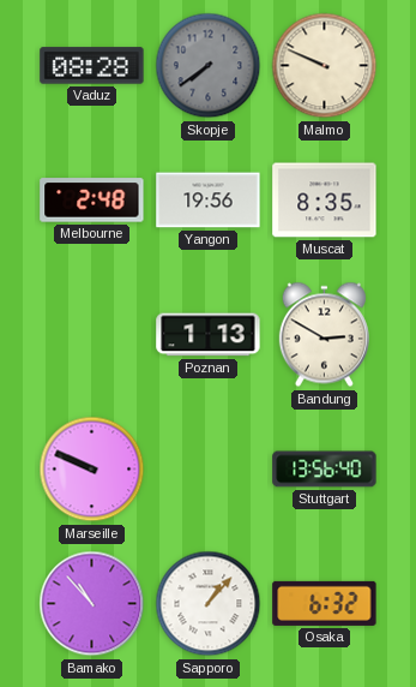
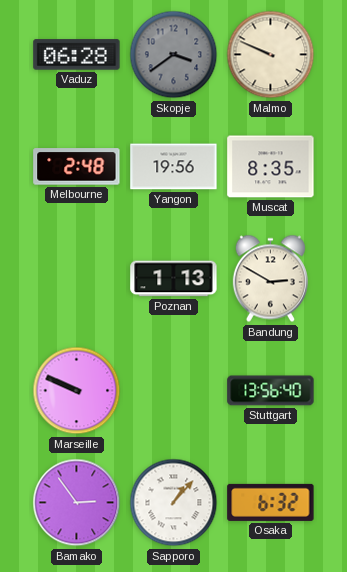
Vaduz: 08:28 -> 06:28 (77, 55)
Skopje: 7:39 -> 3:39 (174, 55)
Bamako: 10:53 -> 2:54 (77, 503)
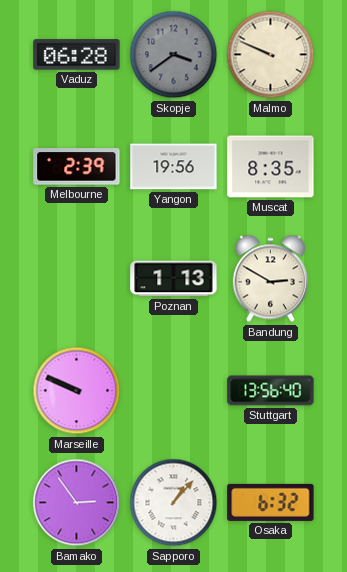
Melbourne: 2:48 -> 2:39 (77, 167)
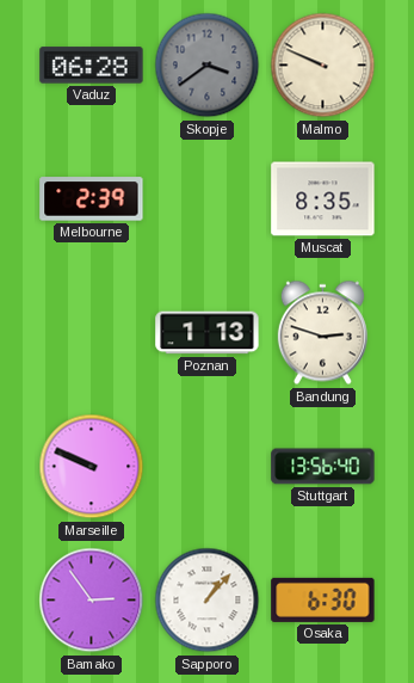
Yangon: 19:56 -> none (174, 167)
Bandung: 2:50 -> 2:48 (322, 333)
Osaka: 6:32 -> 6:30 (323, 599)
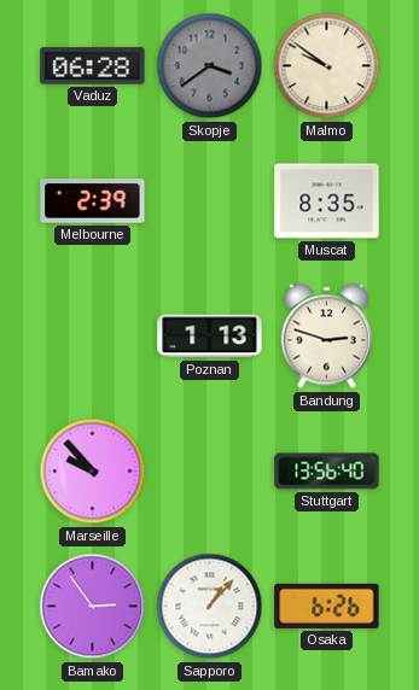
Malmo: 9:49 -> 9:51 (327, 66)
Marseille: 9:49 -> 9:53 (93, 472)
Osaka: 6:30 -> 6:26 (327, 606)
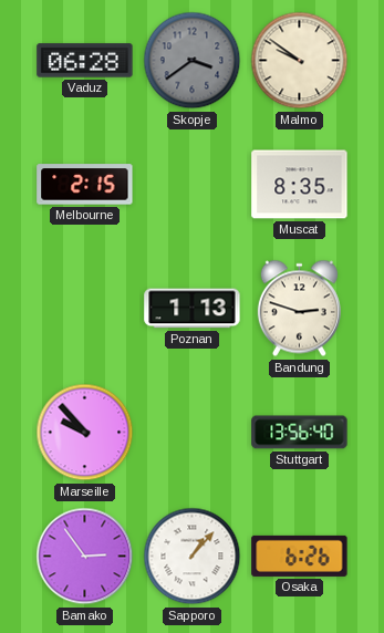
Melbourne: 2:39 -> 2:15 (85, 185)
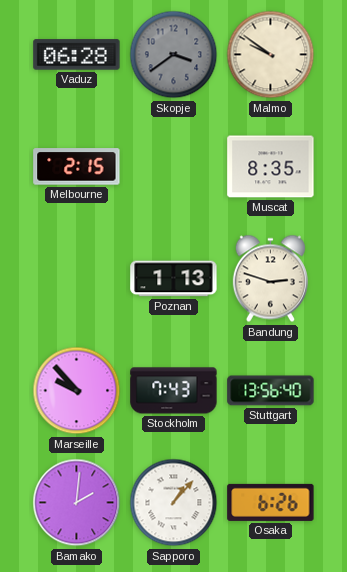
Stockholm: none -> 7:43 (174, 391)
Bamako: 2:54 -> 2:01 (77, 503)
